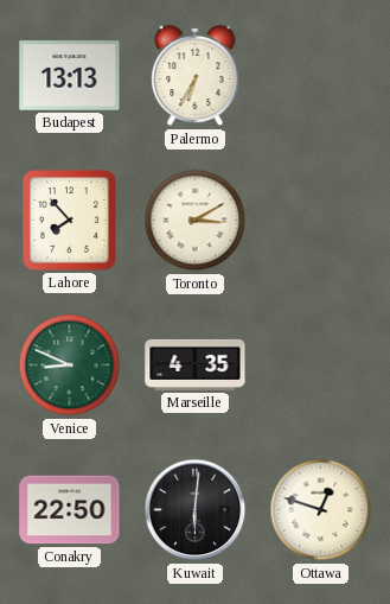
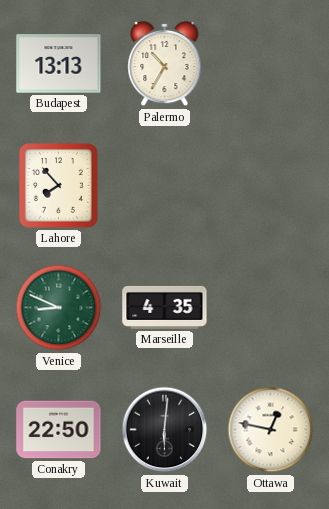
Palermo: 6:35 -> 10:35 (165, 64)
Toronto: 3:10 -> none (196, 221)
Ottawa: 12:48 -> 12:47 (271, 430)
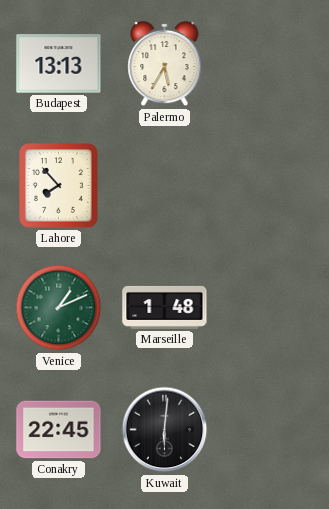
Palermo: 10:35 -> 5:35 (165, 64)
Venice: 8:49 -> 1:11 (59, 308)
Marseille: 4:35 -> 1:48 (165, 307)
Conakry: 22:50 -> 22:45 (59, 430)
Ottawa: 12:47 -> none (271, 430)
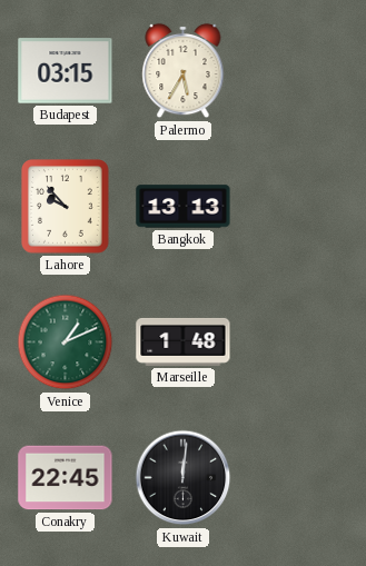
Budapest: 13:13 -> 03:15 (66, 71)
Lahore: 7:53 -> 9:53 (66, 207)
Bangkok: none -> 13:13 (184, 207)
Kuwait: 6:01 -> 12:01 (184, 478)
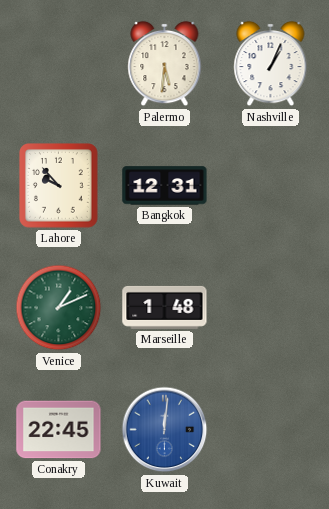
Budapest: 03:15 -> none (66, 71)
Palermo: 5:35 -> 5:31 (165, 64)
Nashville: none -> 1:04 (271, 64)
Bangkok: 13:13 -> 12:31 (165, 186)
Kuwait dial: black -> blue (165, 430)
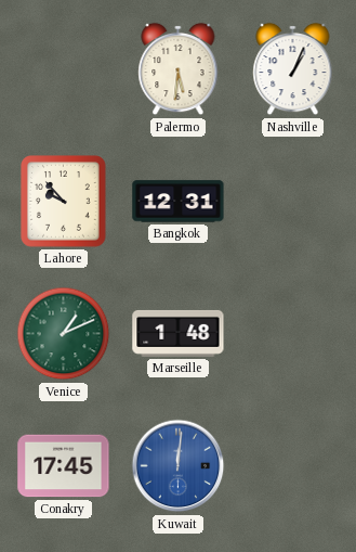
Conakry: 22:45 -> 17:45 (64, 466)
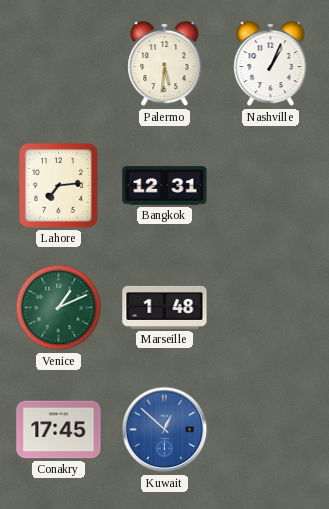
Lahore: 9:53 -> 7:14 (59, 186)
Kuwait: 12:01 -> 12:52 (165, 430)
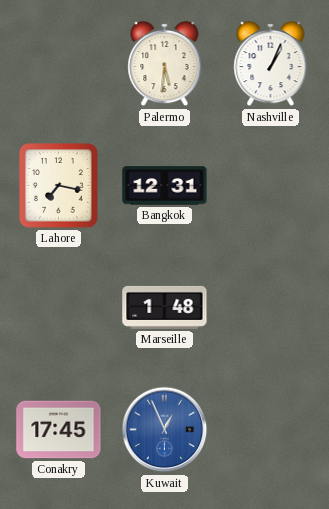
Lahore: 7:14 -> 7:17 (59, 186)
Venice: 1:11 -> none (59, 308)
Kuwait: 12:52 -> 12:56 (165, 430)
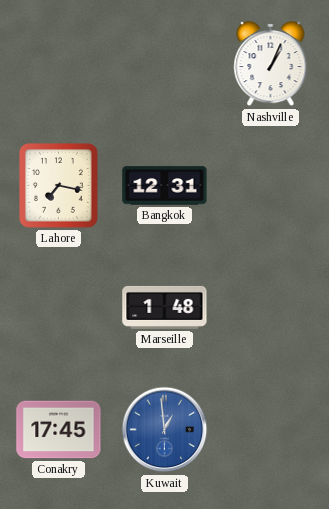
Palermo: 5:31 -> none (165, 64)
Kuwait: 12:56 -> 12:59 (165, 430)
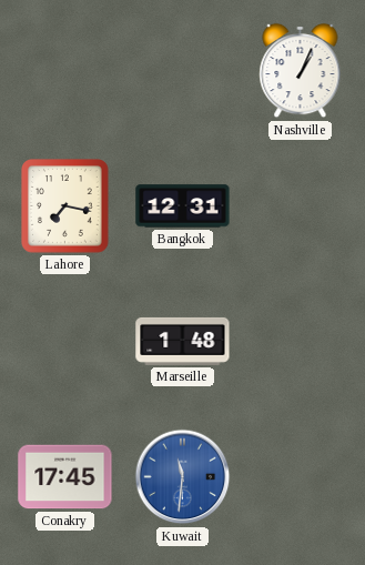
Kuwait: 12:59 -> 11:31 (183, 477)
